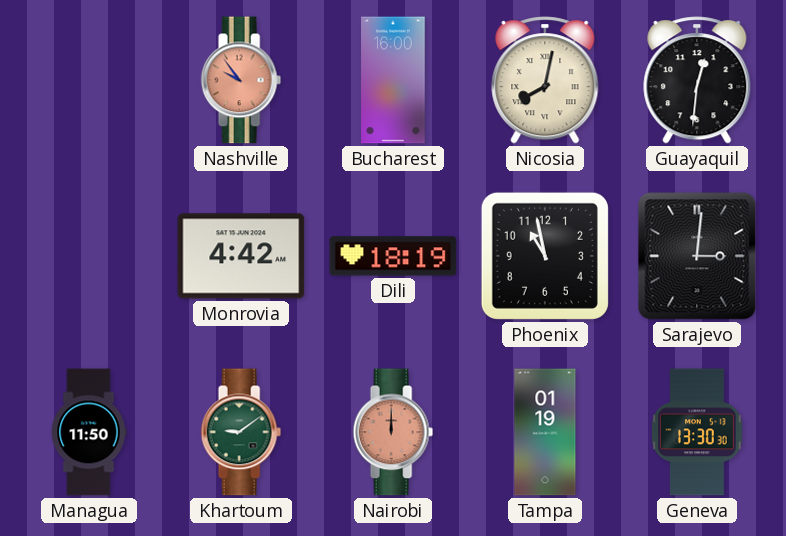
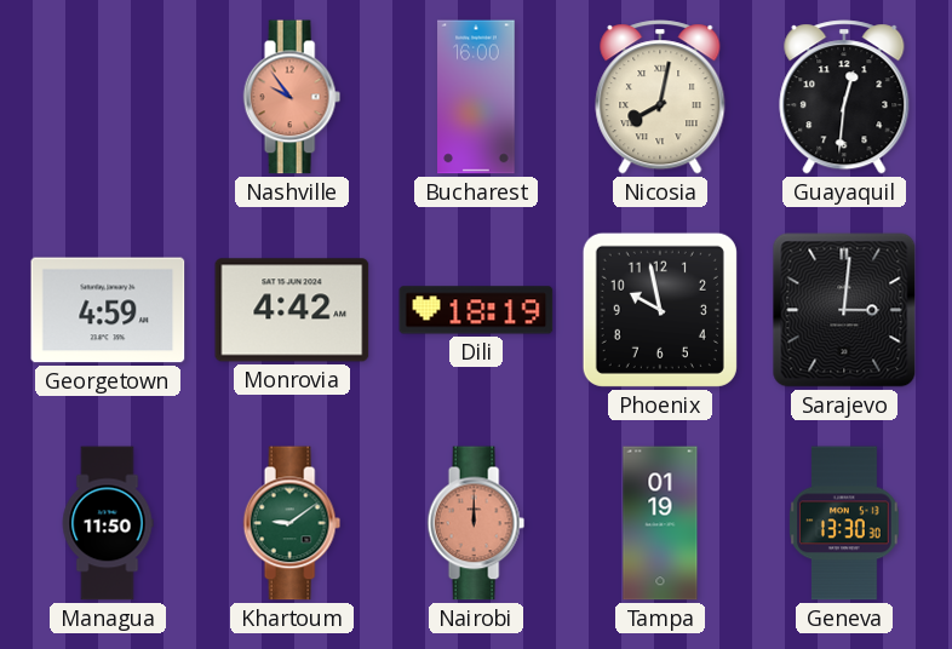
Georgetown: none -> 4:59 (108, 310)
Phoenix: 10:58 -> 9:58 (660, 310)
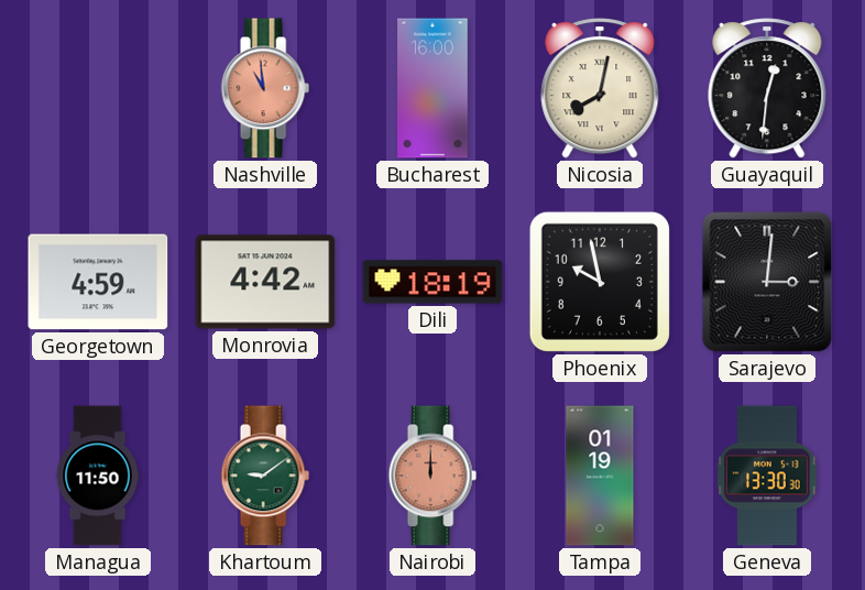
Nashville: 9:54 -> 10:59 (265, 88)
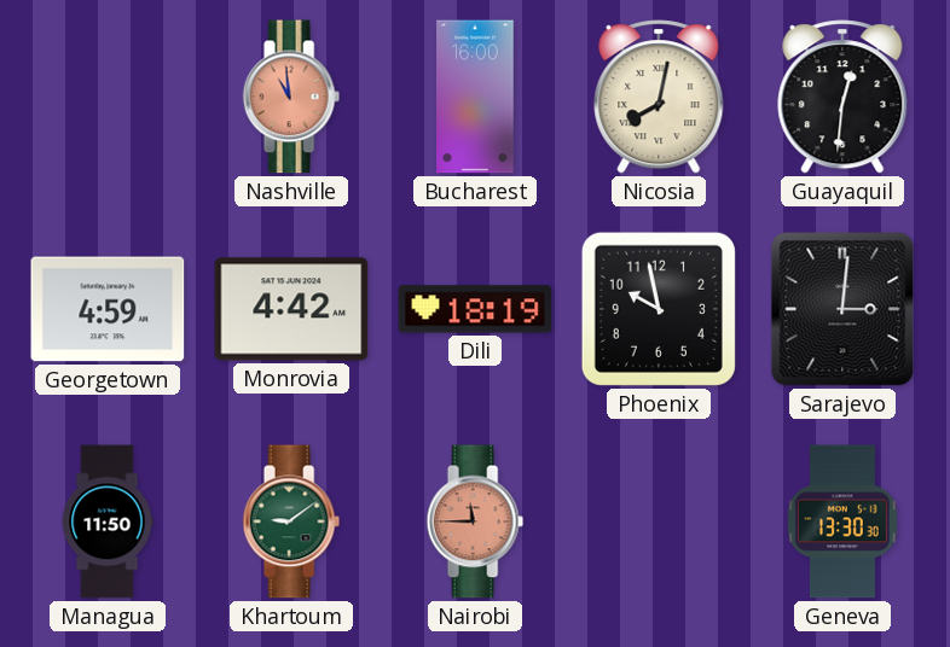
Nairobi: 12:00 -> 11:45 (475, 521)
Tampa: 01:19 -> none (600, 476)
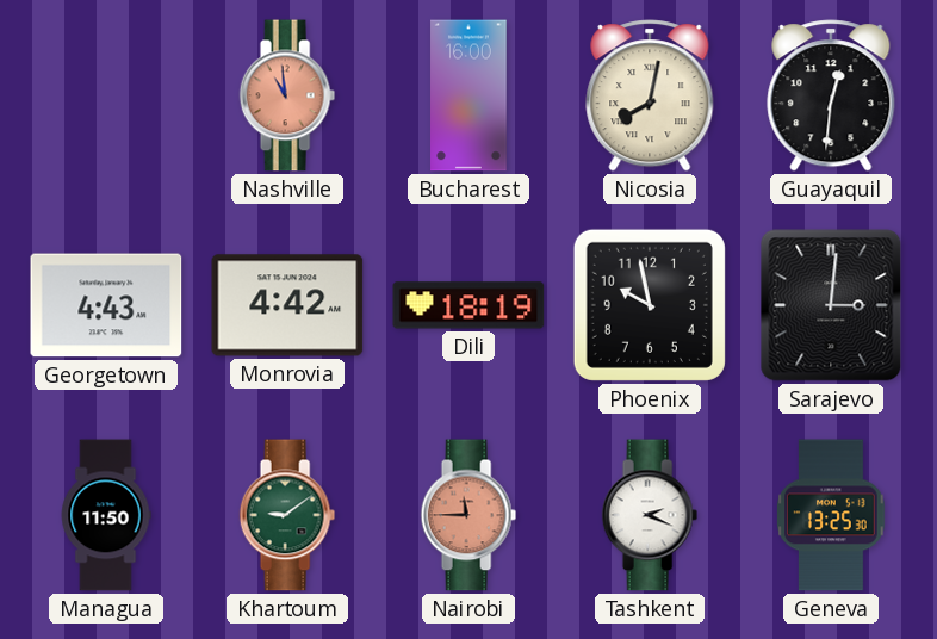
Georgetown: 4:59 -> 4:43 (106, 305)
Tashkent: none -> 2:19 (650, 515)
Geneva: 13:30 -> 13:25 (831, 515)
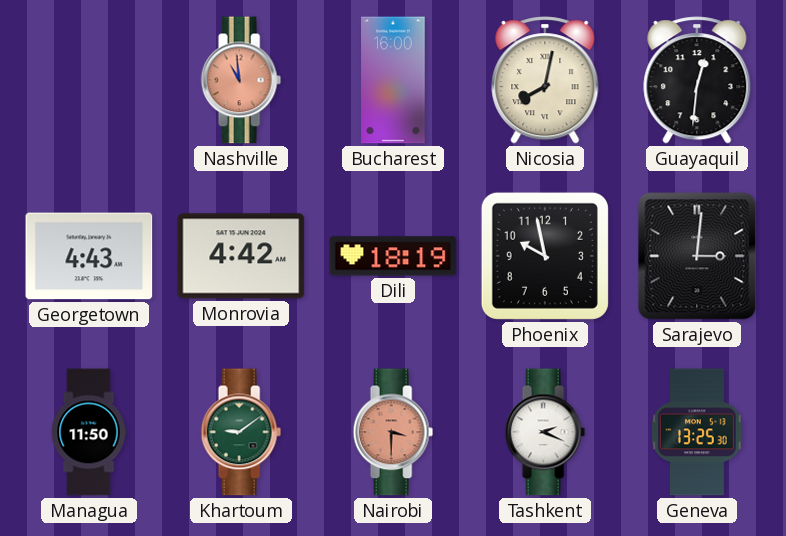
Nairobi: 11:45 -> 3:30 (393, 432)
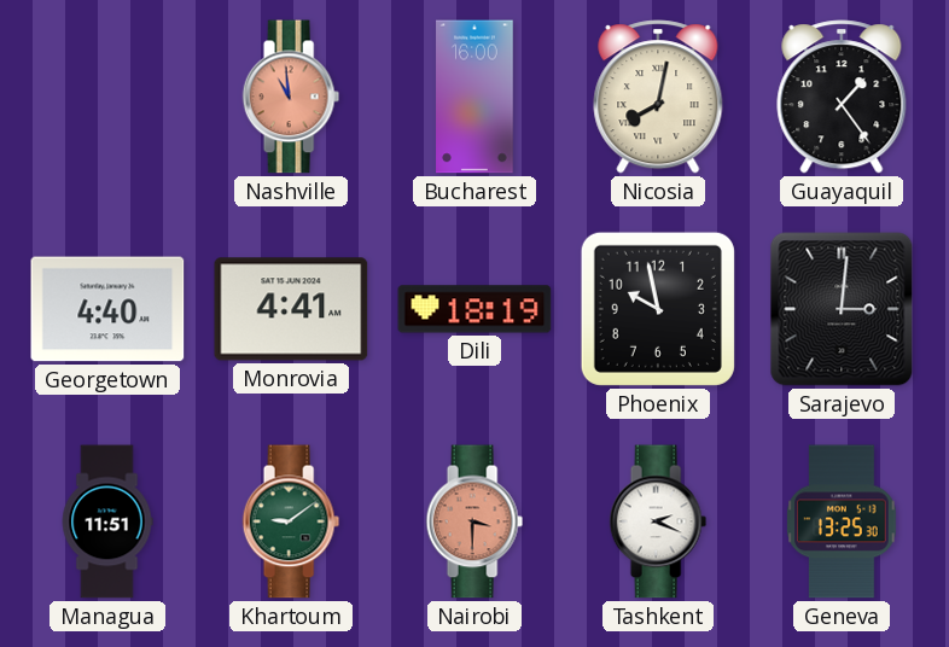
Guayaquil: 12:31 -> 1:24 (842, 97)
Georgetown: 4:43 -> 4:40 (107, 309)
Monrovia: 4:42 -> 4:41 (291, 309)
Managua: 11:50 -> 11:51 (107, 521)
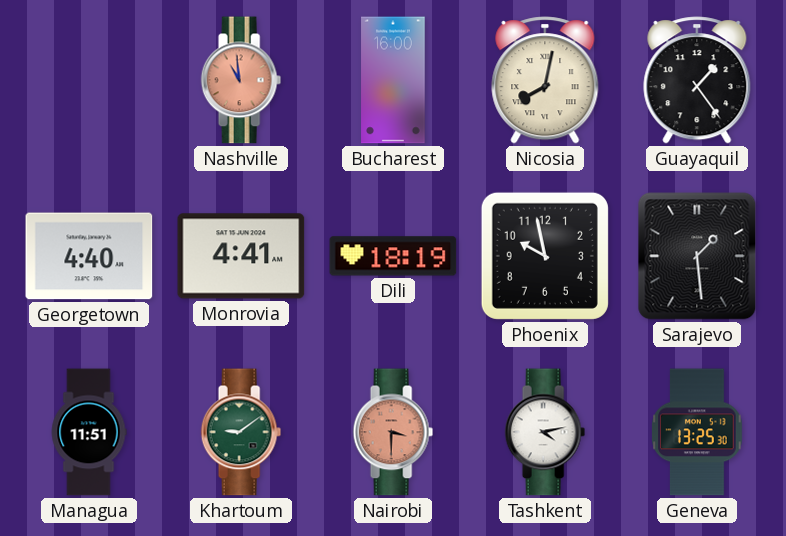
Sarajevo: 3:01 -> 1:29 (697, 256)
Tashkent: 2:19 -> 4:13 (545, 432)
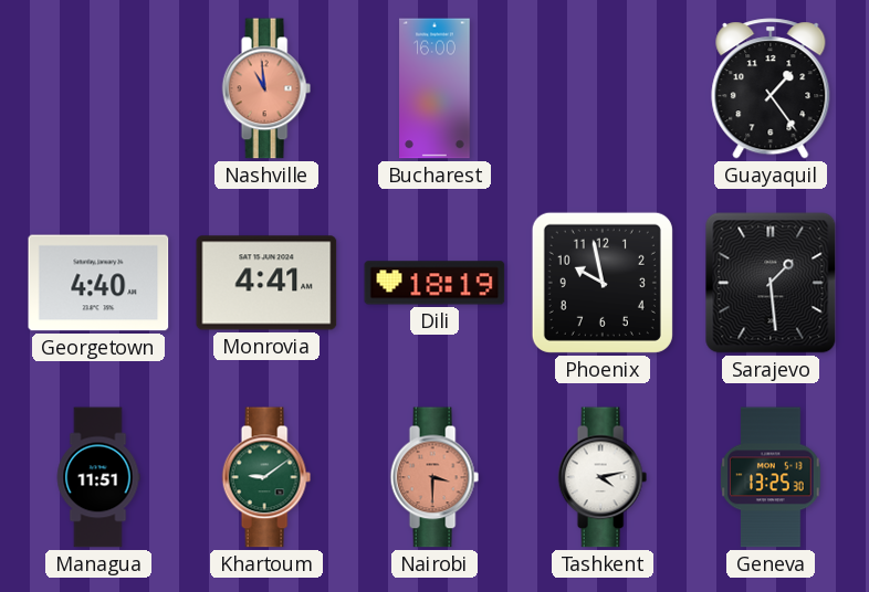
Nicosia: 8:02 -> none (545, 80)
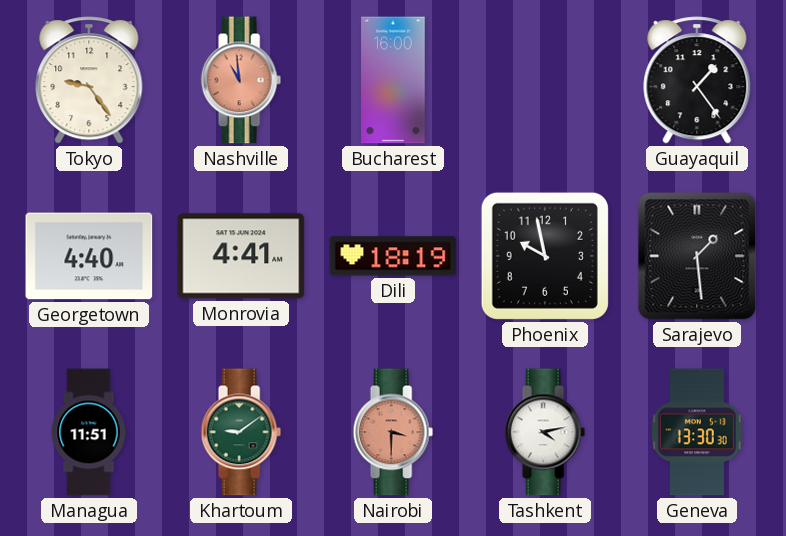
Tokyo: none -> 9:24 (89, 80)
Geneva: 13:25 -> 13:30 (697, 432)
